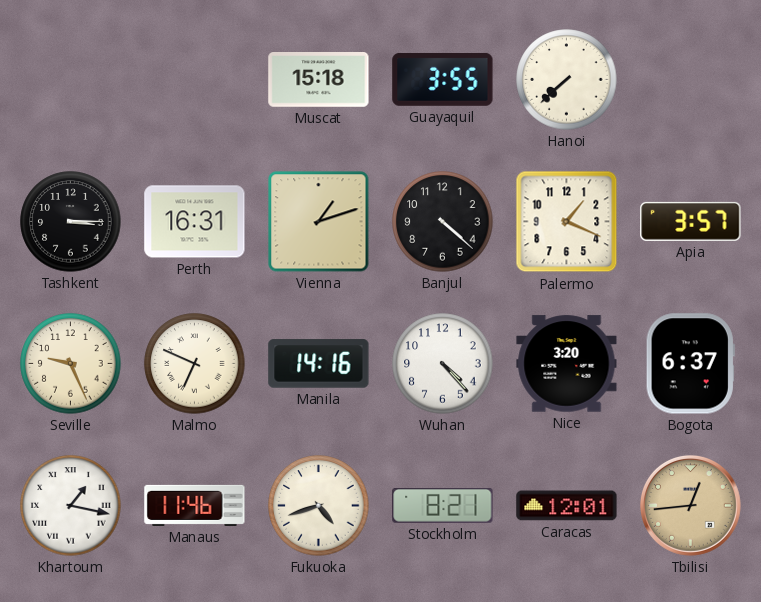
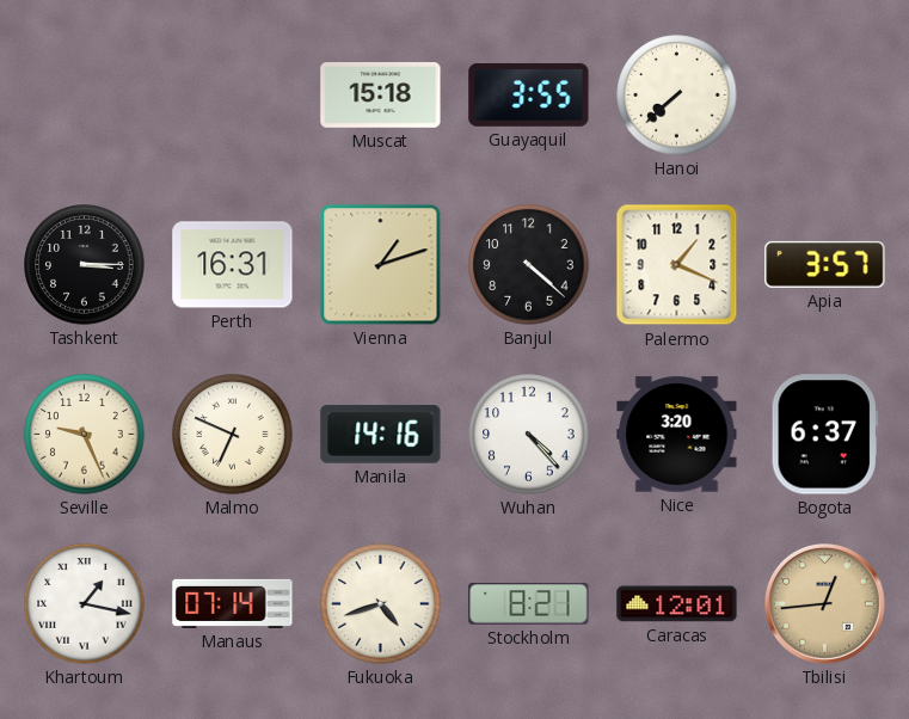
Manaus: 11:46 -> 07:14 (233, 603)
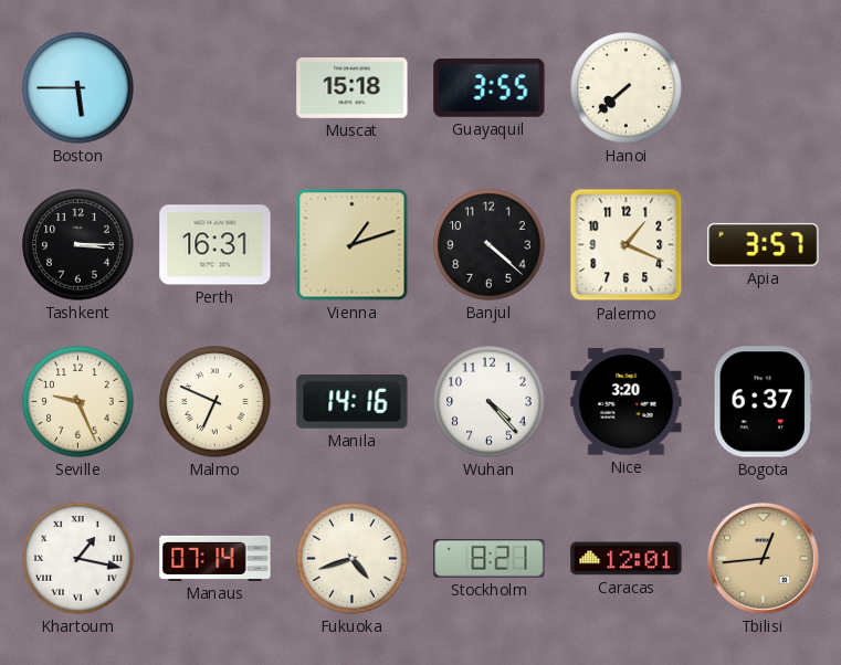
Boston: none -> 5:45 (78, 88)
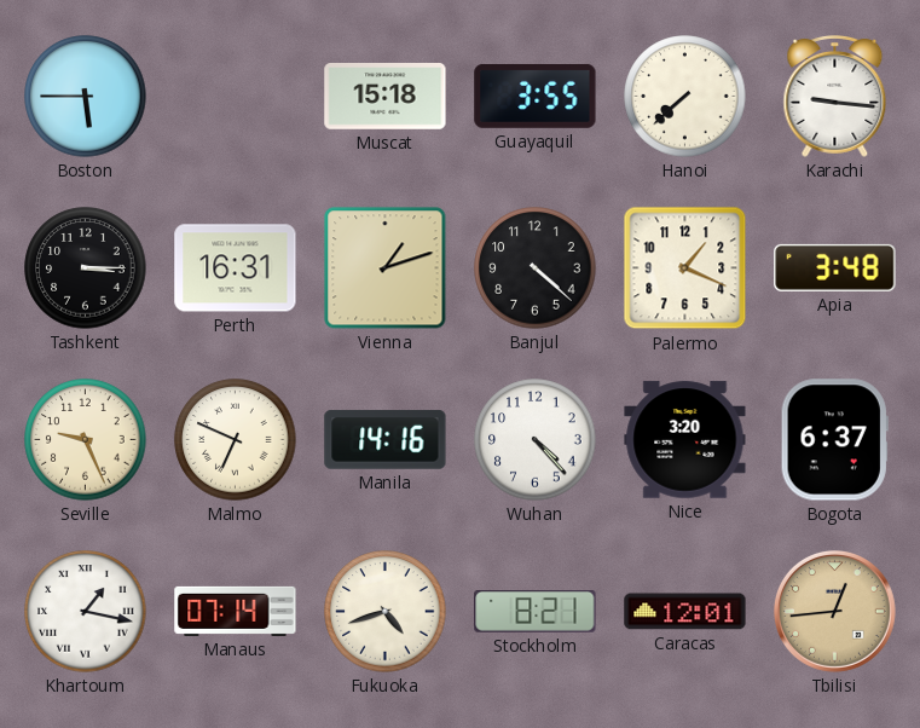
Karachi: none -> 9:16 (835, 96)
Apia: 3:57 -> 3:48 (835, 267)
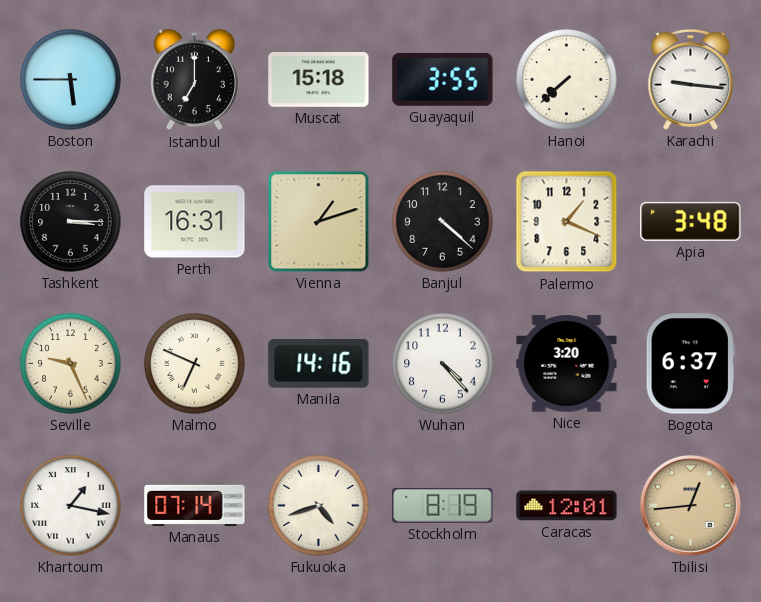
Istanbul: none -> 7:00 (194, 80)
Stockholm: 8:21 -> 8:19 (443, 506)
